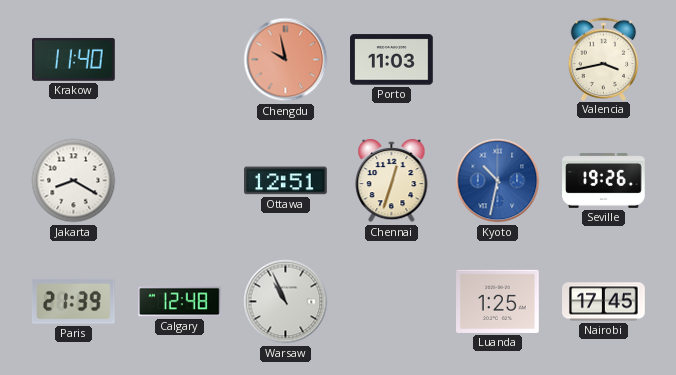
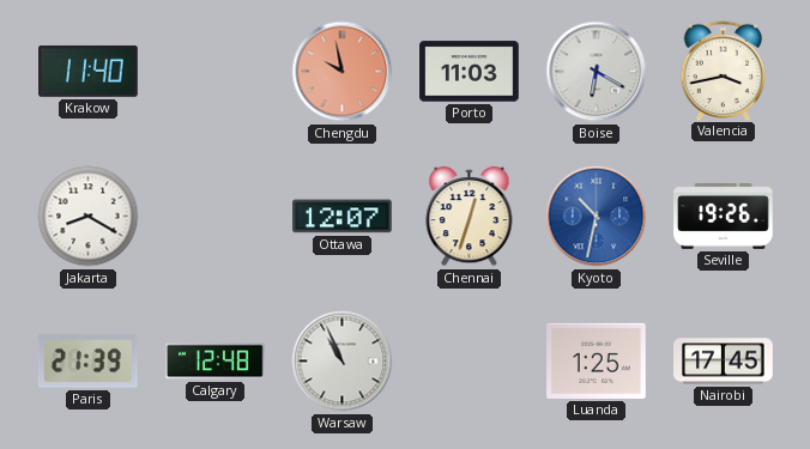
Boise: none -> 6:20 (597, 72)
Ottawa: 12:51 -> 12:07 (343, 217)
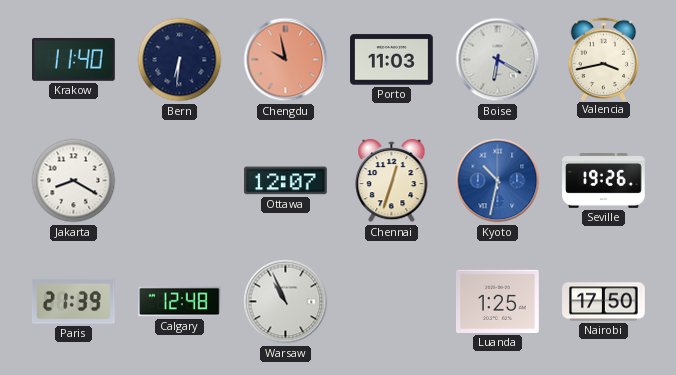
Bern: none -> 6:31 (180, 60)
Nairobi: 17:45 -> 17:50 (604, 302)
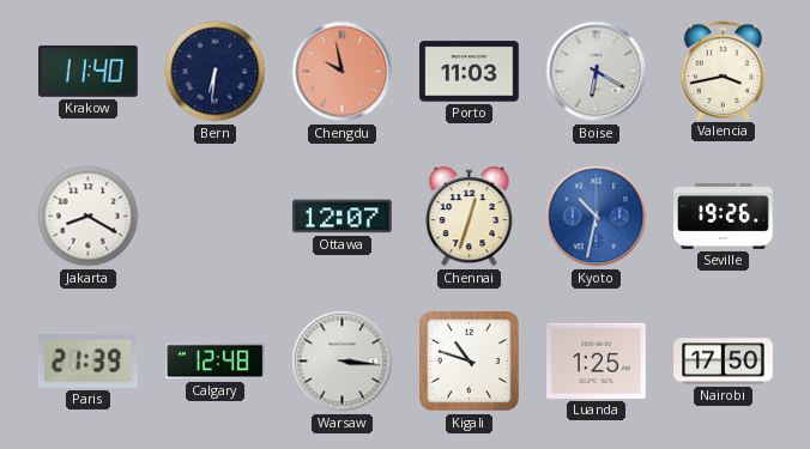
Warsaw: 10:56 -> 3:16 (343, 362)
Kigali: none -> 10:48 (470, 362)
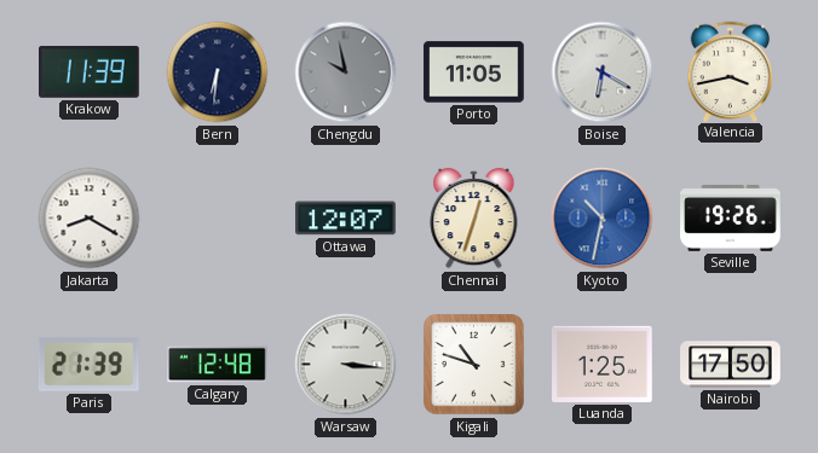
Krakow: 11:40 -> 11:39 (90, 71)
Chengdu dial: salmon -> grey (346, 72)
Porto: 11:03 -> 11:05 (474, 72)
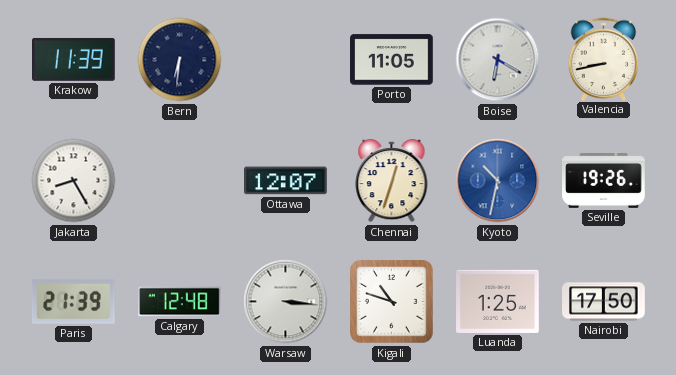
Chengdu: 9:58 -> none (346, 72)
Valencia: 3:43 -> 8:43 (604, 59)
Jakarta: 8:20 -> 8:25 (74, 181)
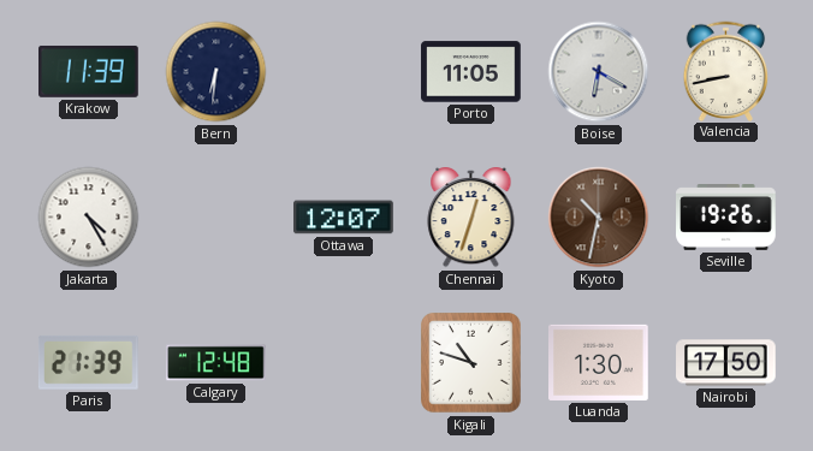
Jakarta: 8:25 -> 4:25 (89, 218)
Kyoto dial: blue -> brown (599, 218)
Warsaw: 3:16 -> none (286, 302)
Luanda: 1:25 -> 1:30 (599, 362)
